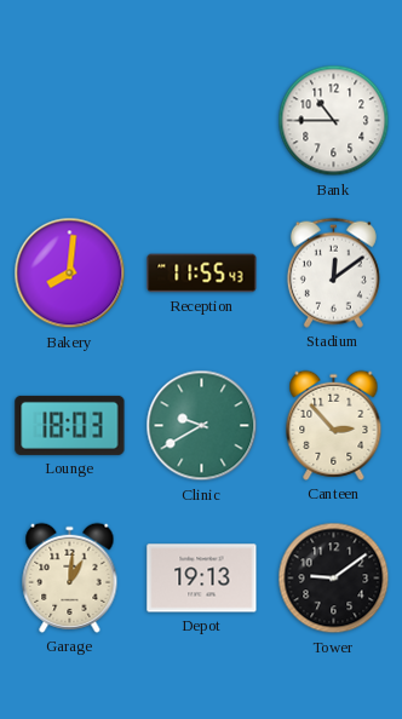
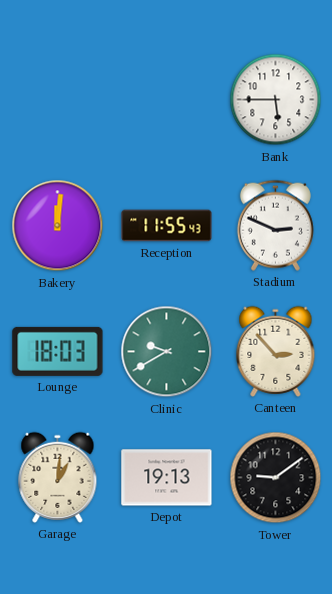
Bank: 10:45 -> 5:45 (276, 100)
Bakery: 8:01 -> 12:01 (58, 226)
Stadium: 12:09 -> 2:49 (275, 225)
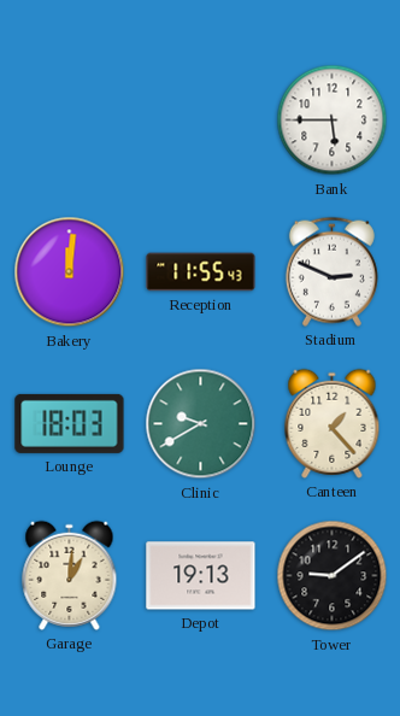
Canteen: 2:53 -> 1:23 (333, 423)
